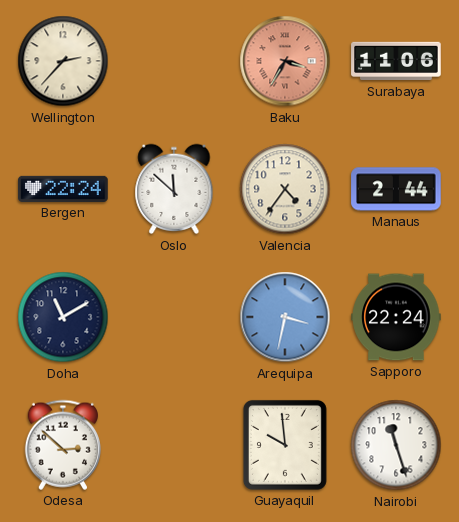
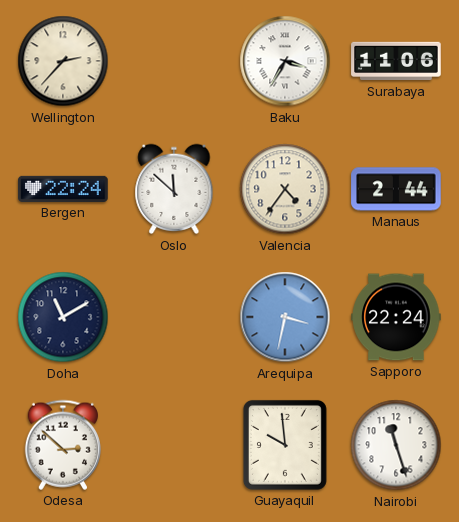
Baku dial: salmon -> white (285, 61)
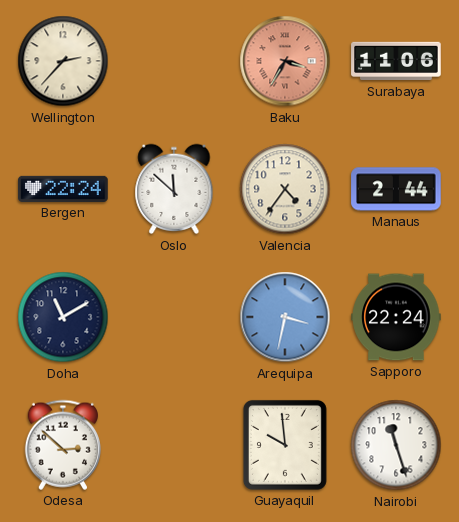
Baku dial: white -> salmon (285, 61)
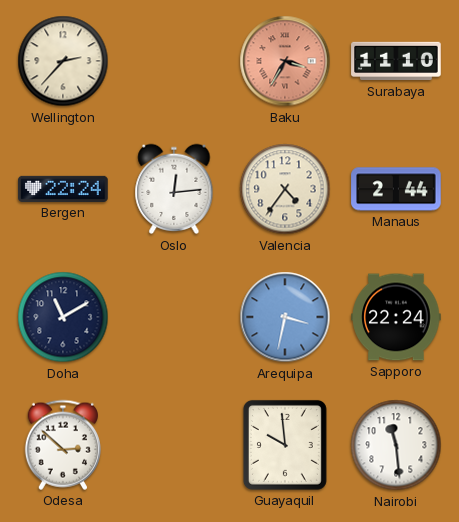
Surabaya: 11:06 -> 11:10 (396, 61)
Oslo: 11:52 -> 12:14 (174, 189)
Nairobi: 11:27 -> 11:29 (396, 445)
